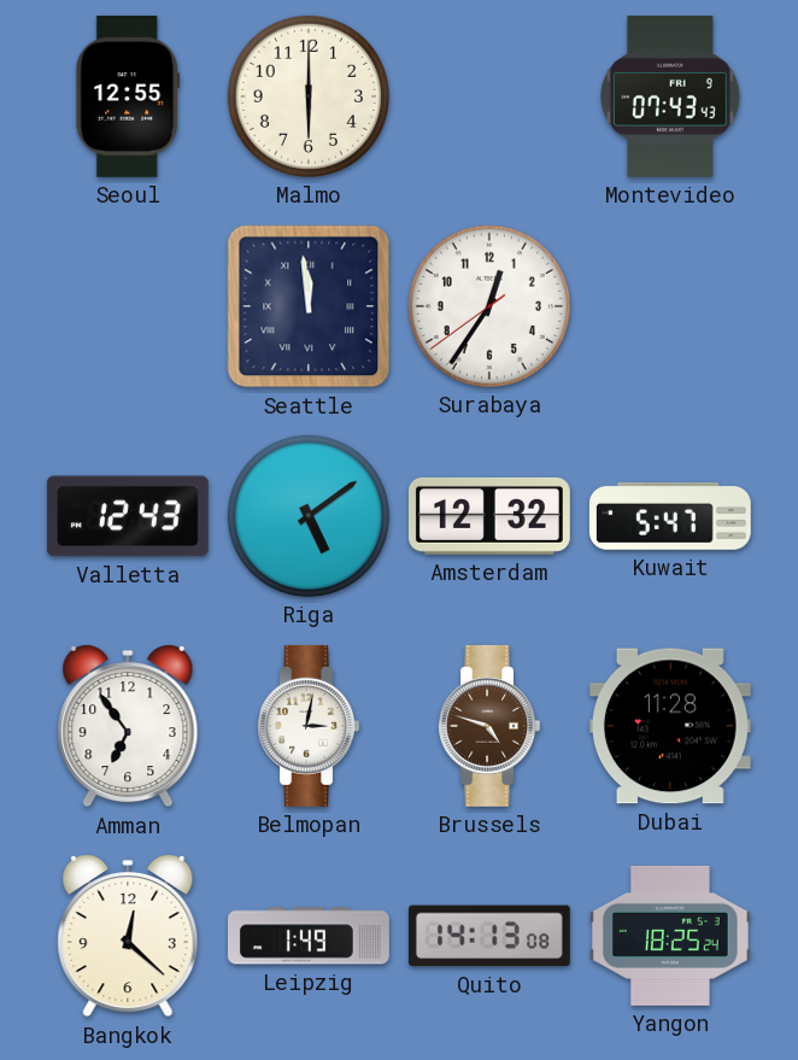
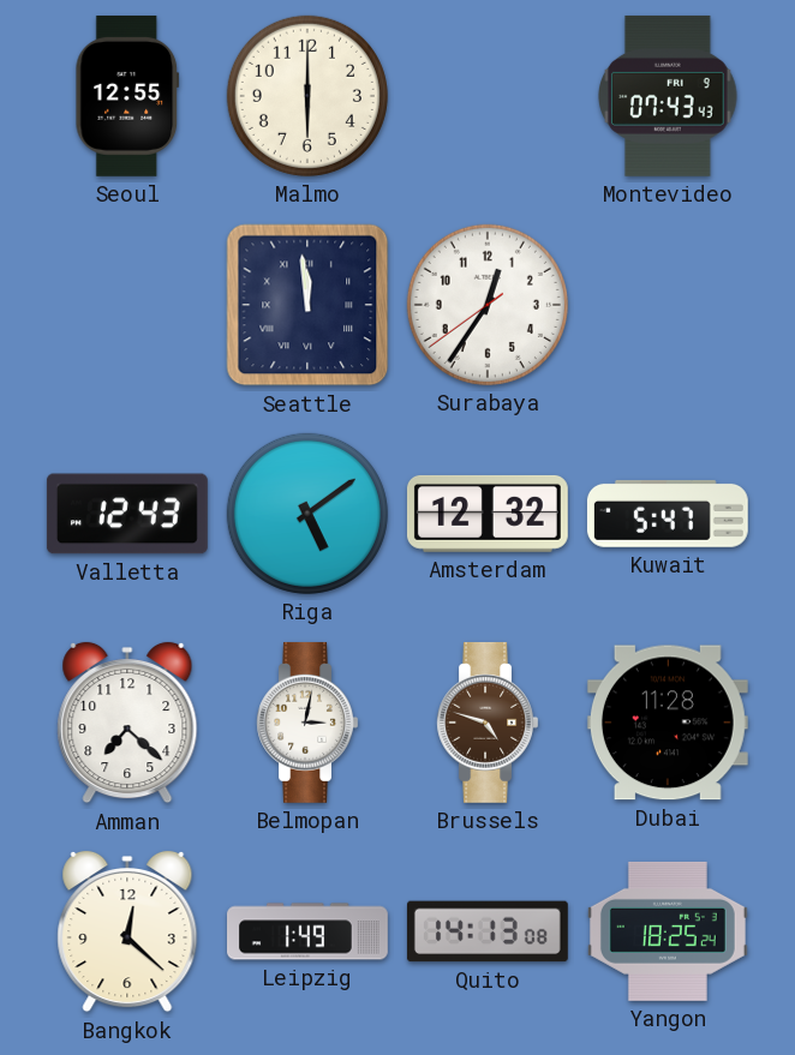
Amman: 6:54 -> 7:22 (127, 723)
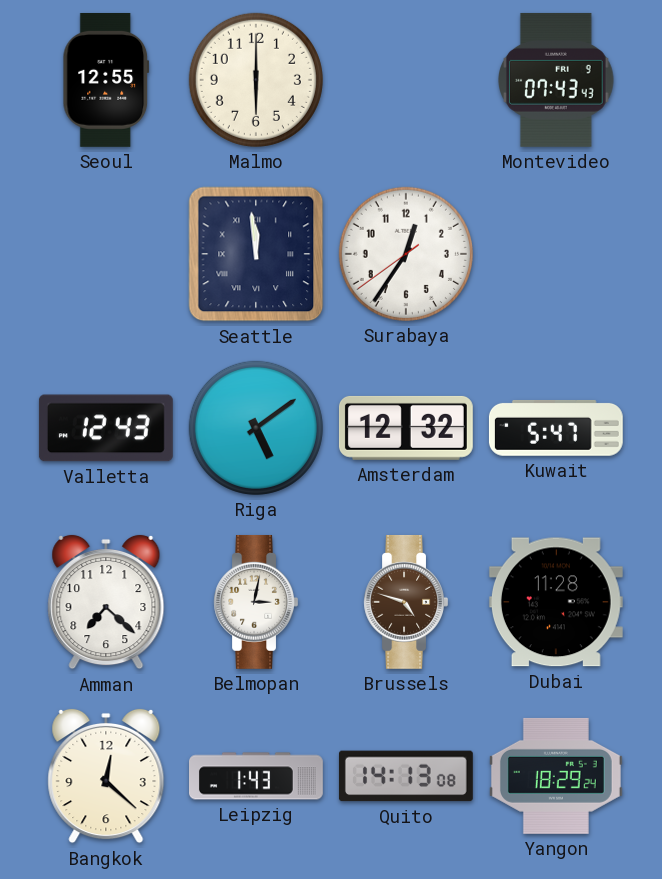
Leipzig: 1:49 -> 1:43 (257, 776)
Yangon: 18:25 -> 18:29 (556, 776)
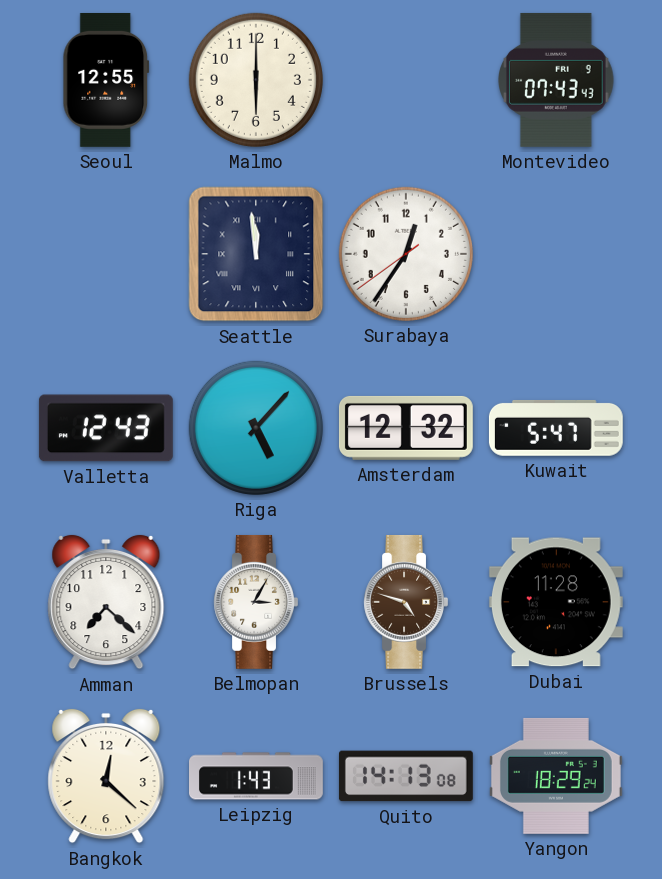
Riga: 5:09 -> 5:07 (256, 428)
Belmopan: 3:02 -> 3:05 (256, 602)
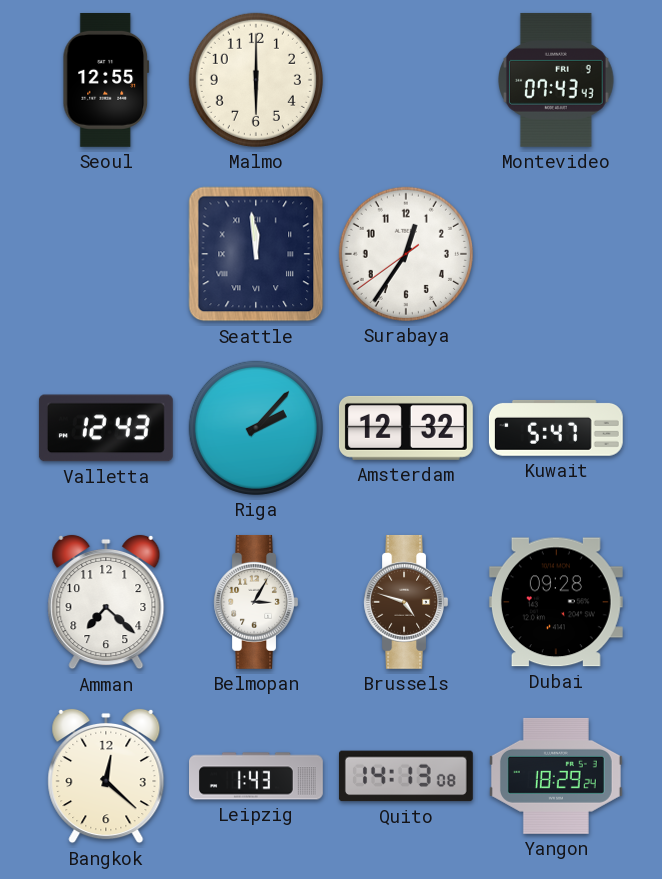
Riga: 5:07 -> 2:07 (256, 428)
Dubai: 11:28 -> 09:28 (556, 602)
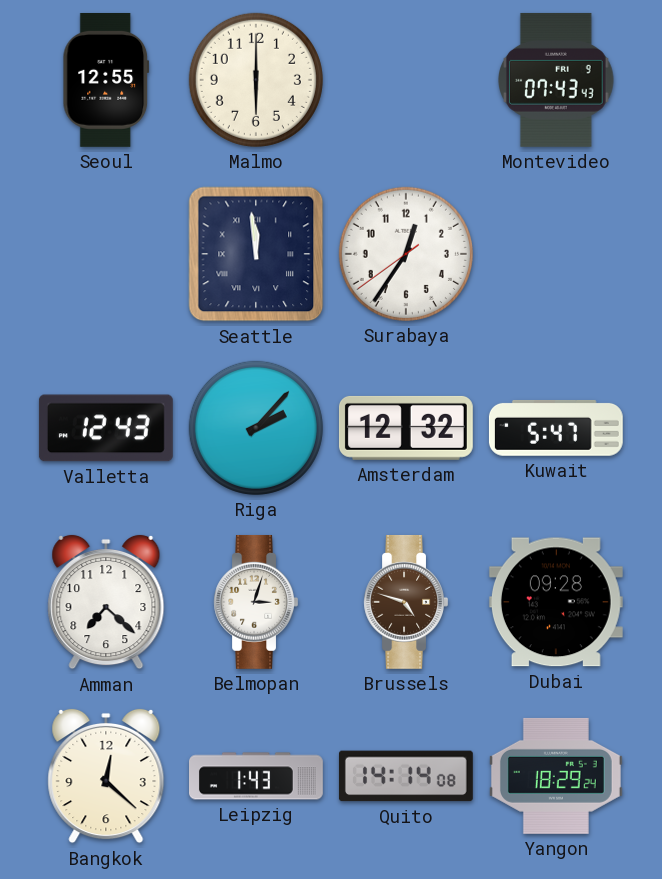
Belmopan: 3:05 -> 3:03 (256, 602)
Quito: 14:13 -> 14:14 (406, 776)
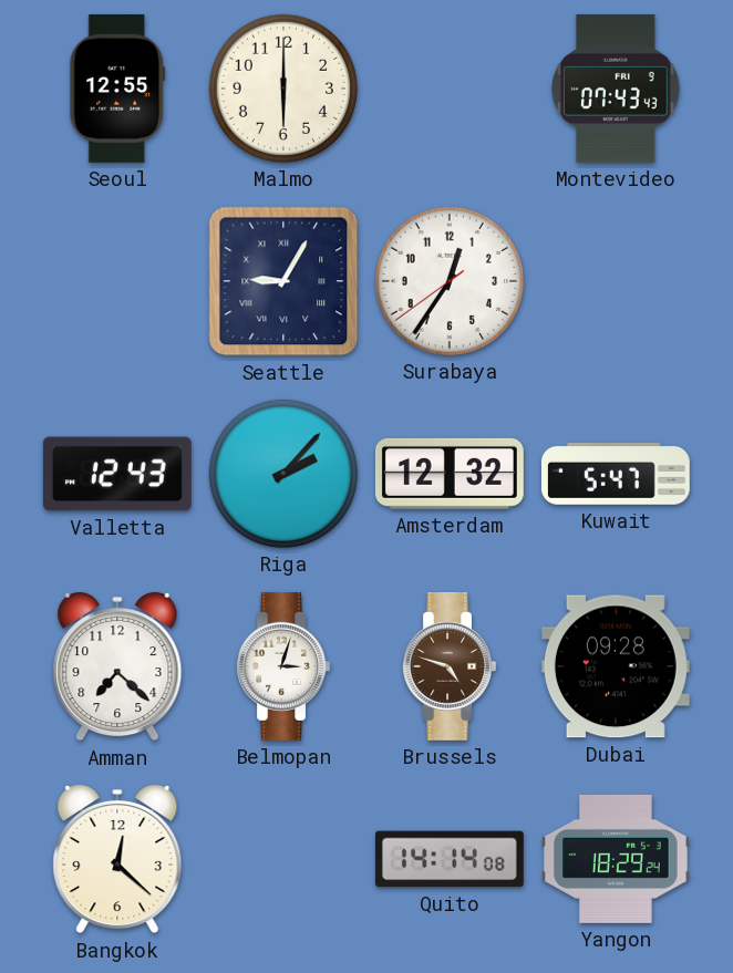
Seattle: 11:59 -> 9:05 (283, 281)
Leipzig: 1:43 -> none (257, 776)
